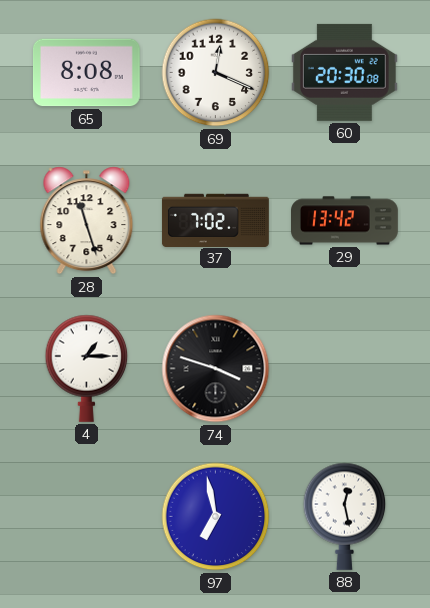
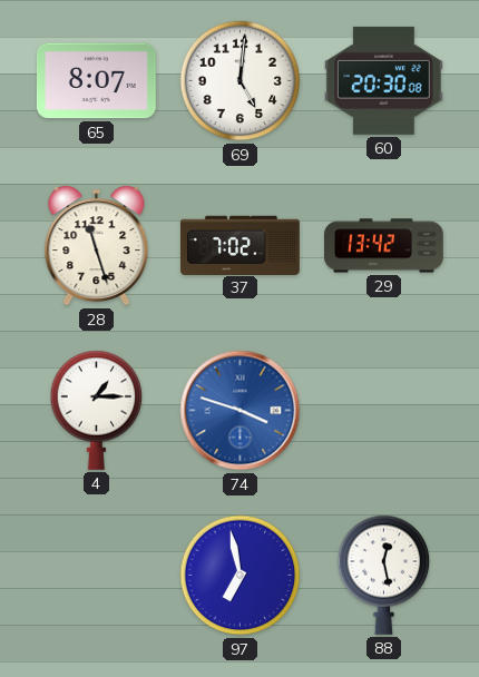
65: 8:08 -> 8:07 (96, 81)
69: 12:19 -> 5:01 (241, 81)
74 dial: black -> blue (241, 411)
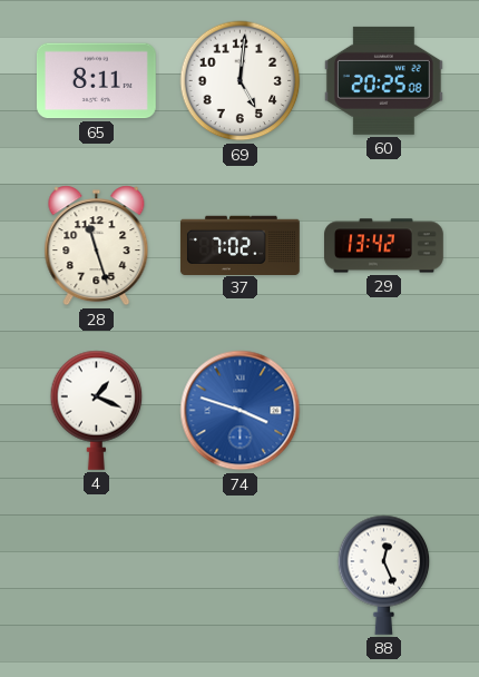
65: 8:07 -> 8:11 (96, 81)
60: 20:30 -> 20:25 (383, 80)
4: 1:15 -> 1:19 (97, 410)
97: 6:58 -> none (241, 576)
88: 12:28 -> 12:26 (384, 575)
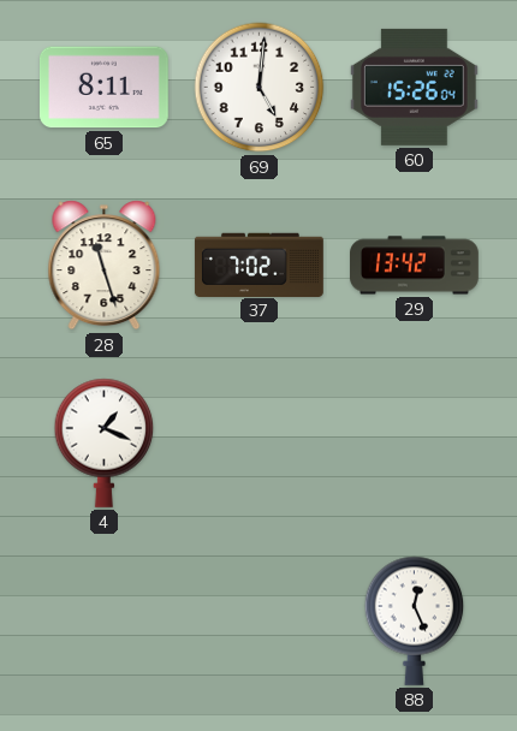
60: 20:25 -> 15:26 (414, 87)
74: 3:48 -> none (241, 411)
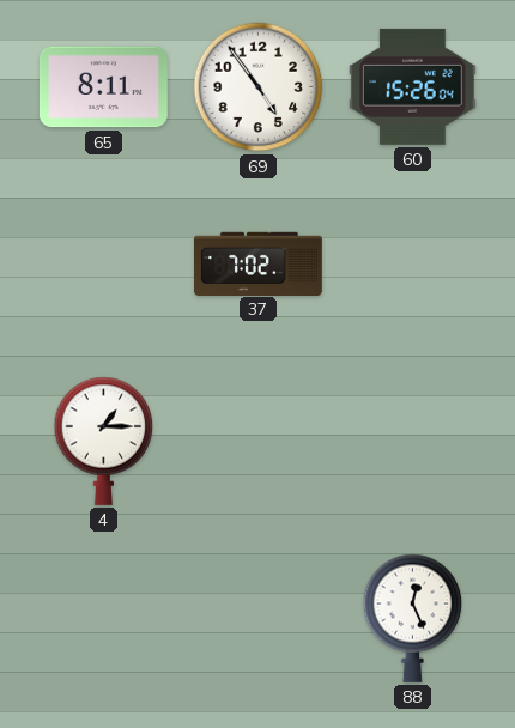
69: 5:01 -> 4:54 (259, 87)
28: 11:27 -> none (105, 266)
29: 13:42 -> none (415, 266)
4: 1:19 -> 1:15 (104, 441)
